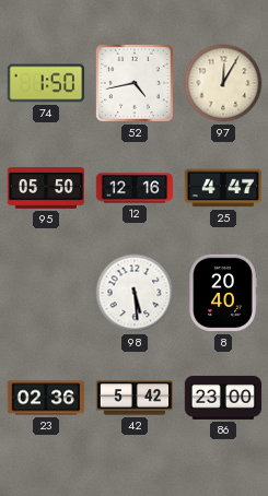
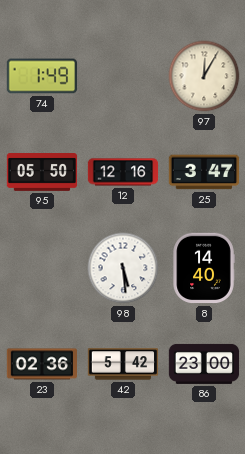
74: 1:50 -> 1:49 (41, 76)
52: 4:43 -> none (135, 83)
25: 4:47 -> 3:47 (204, 172)
8: 20:40 -> 14:40 (204, 268)
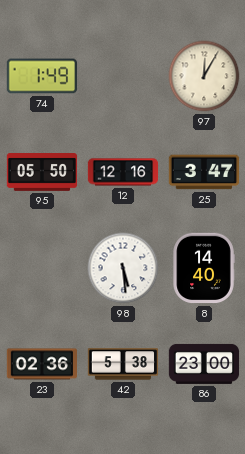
42: 5:42 -> 5:38 (123, 364)
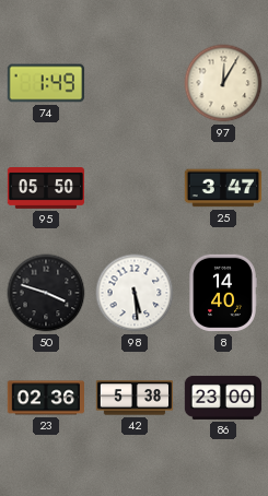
12: 12:16 -> none (123, 172)
50: none -> 3:48 (46, 293)
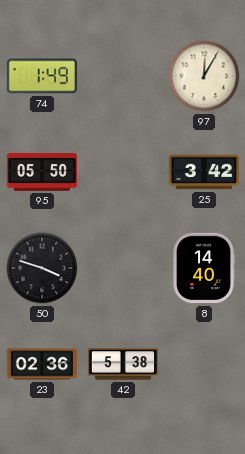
25: 3:47 -> 3:42 (204, 172)
98: 5:29 -> none (135, 293)
86: 23:00 -> none (223, 398)
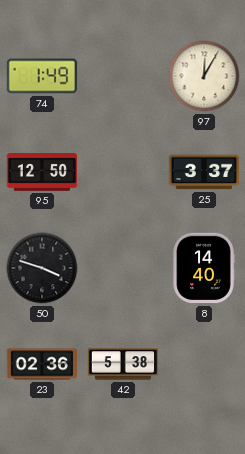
95: 05:50 -> 12:50 (42, 173)
25: 3:42 -> 3:37 (204, 172)
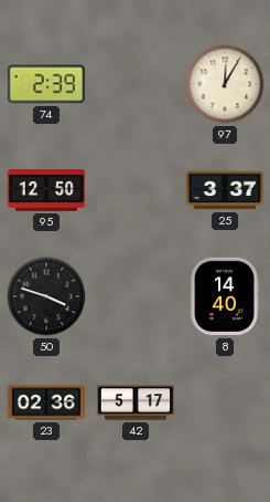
74: 1:49 -> 2:39 (45, 84)
42: 5:38 -> 5:17 (136, 402)
